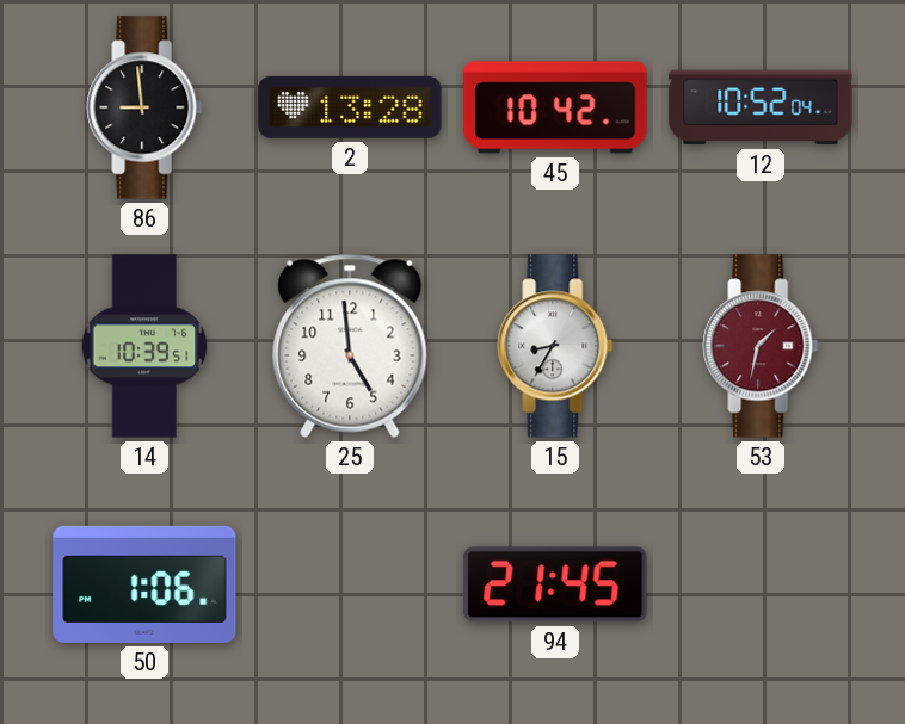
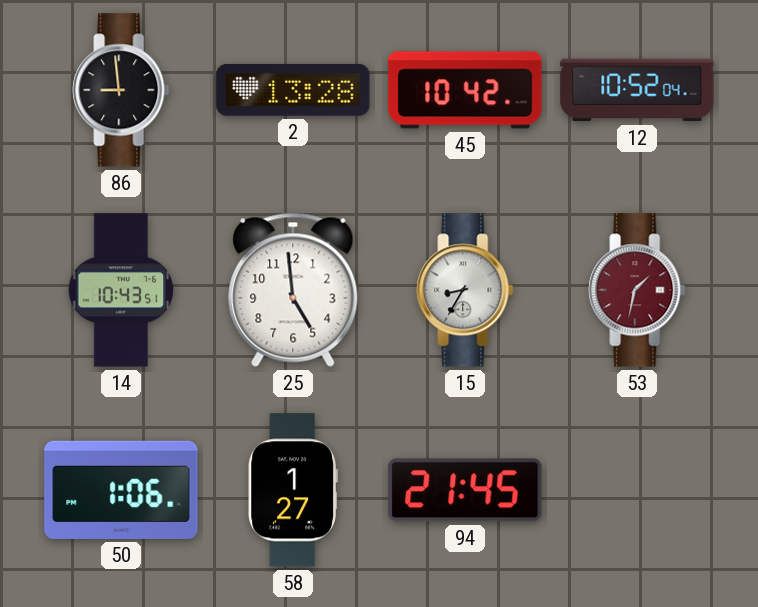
14: 10:39 -> 10:43 (121, 290)
58: none -> 1:27 (293, 490)
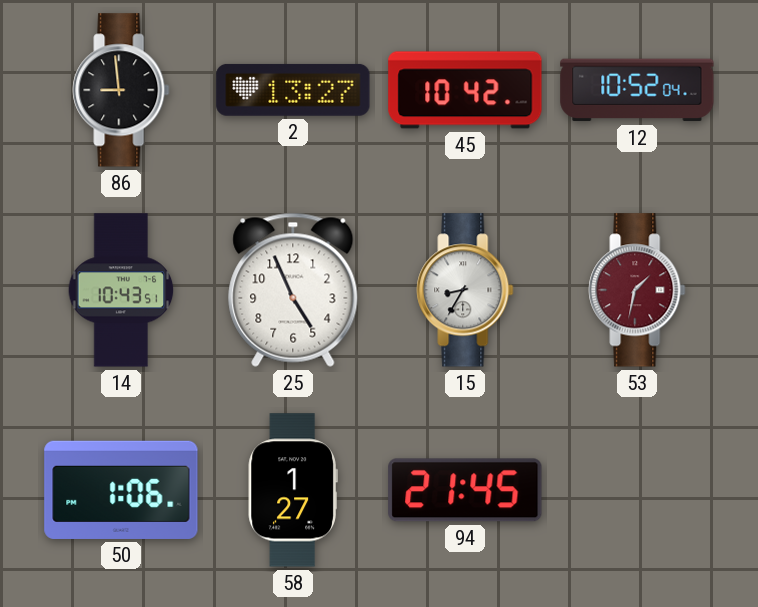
2: 13:28 -> 13:27 (293, 90)
25: 4:59 -> 4:56 (293, 290)
